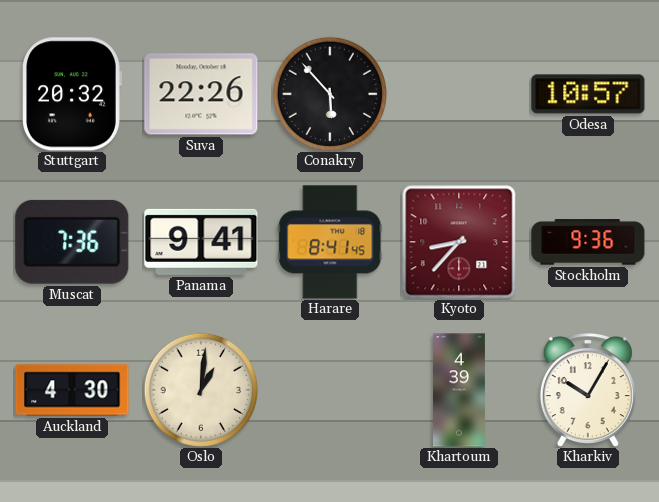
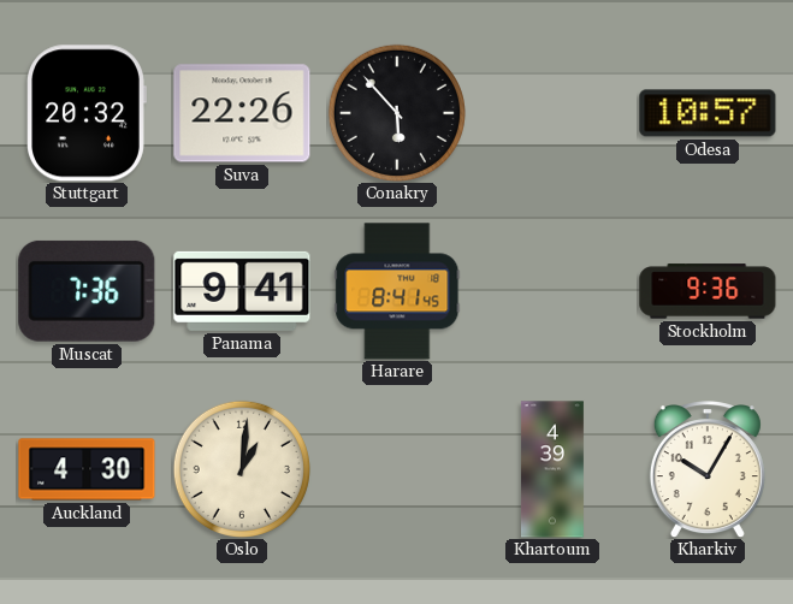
Kyoto: 8:37 -> none (459, 242)
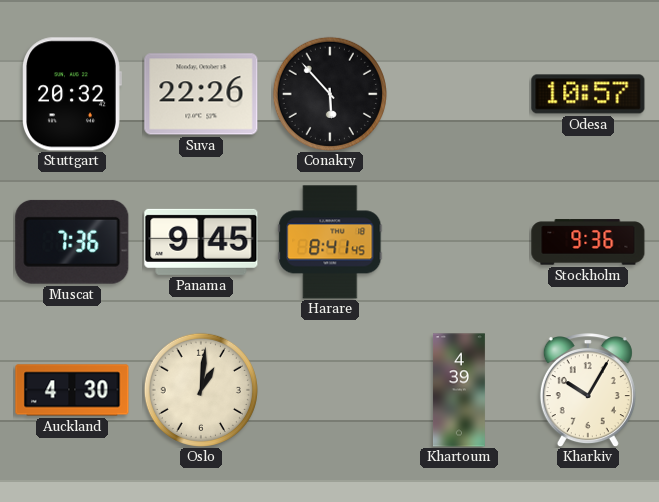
Panama: 9:41 -> 9:45 (201, 242)
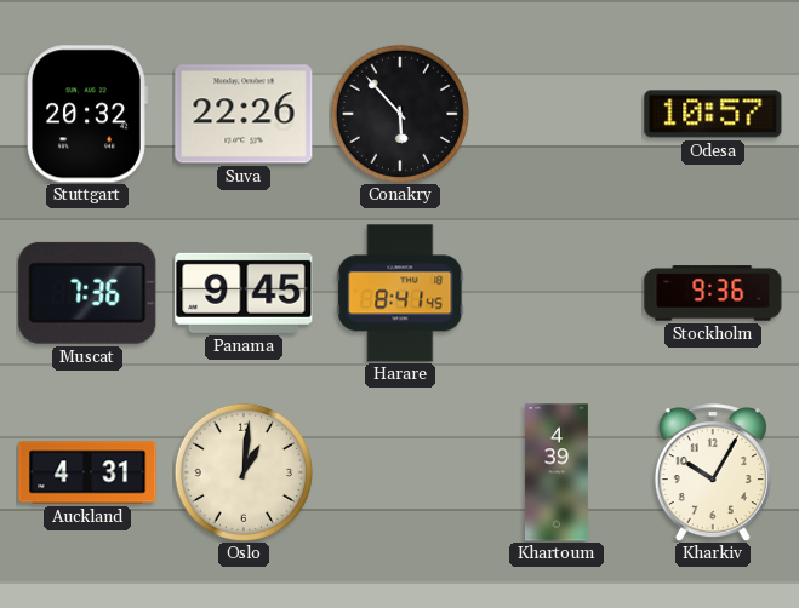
Auckland: 4:30 -> 4:31 (87, 472)
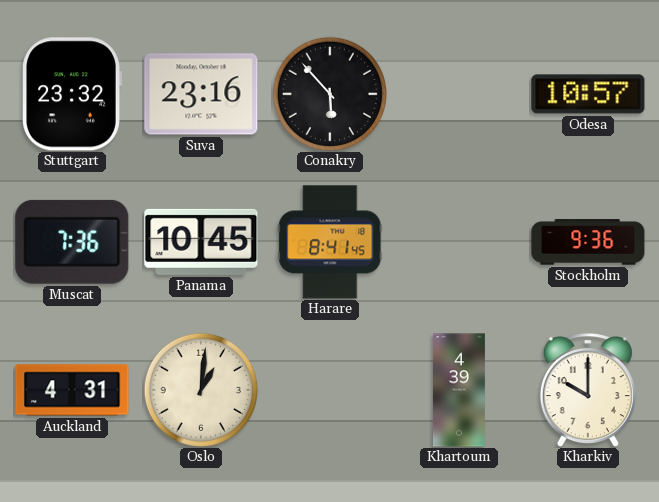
Stuttgart: 20:32 -> 23:32 (72, 94)
Suva: 22:26 -> 23:16 (201, 94)
Panama: 9:45 -> 10:45 (201, 242)
Kharkiv: 10:05 -> 10:00 (588, 391)
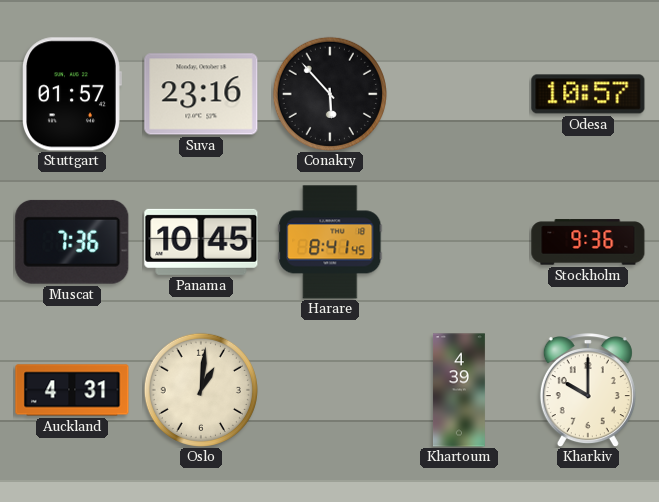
Stuttgart: 23:32 -> 01:57 (72, 94)
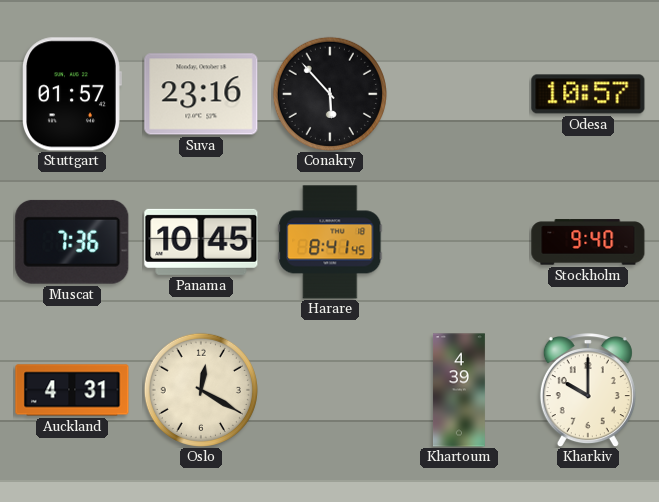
Stockholm: 9:36 -> 9:40 (588, 242)
Oslo: 1:01 -> 12:20 (201, 390)
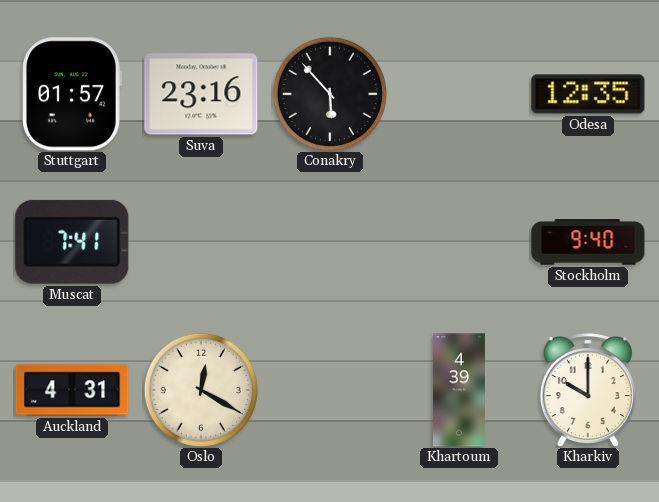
Odesa: 10:57 -> 12:35 (588, 94)
Muscat: 7:36 -> 7:41 (72, 242)
Panama: 10:45 -> none (201, 242)
Harare: 8:41 -> none (330, 242)
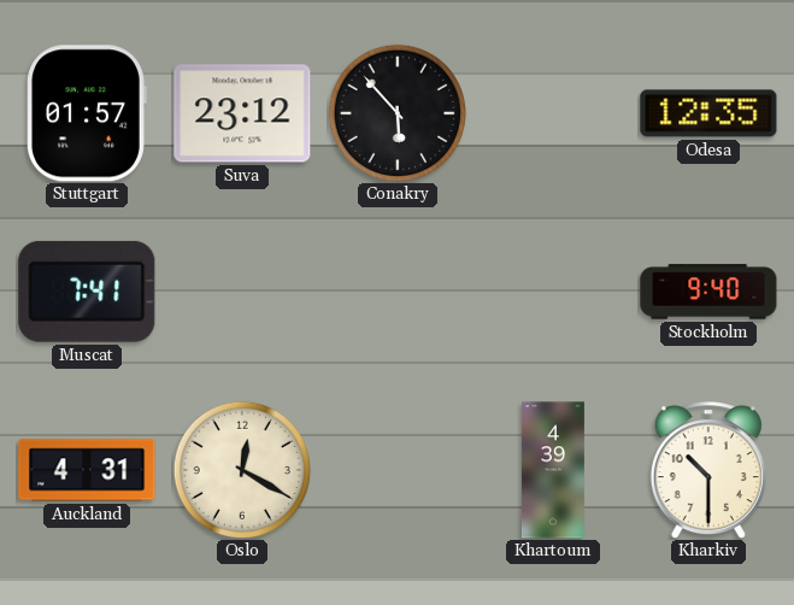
Suva: 23:16 -> 23:12 (242, 113)
Kharkiv: 10:00 -> 10:30 (708, 471)
